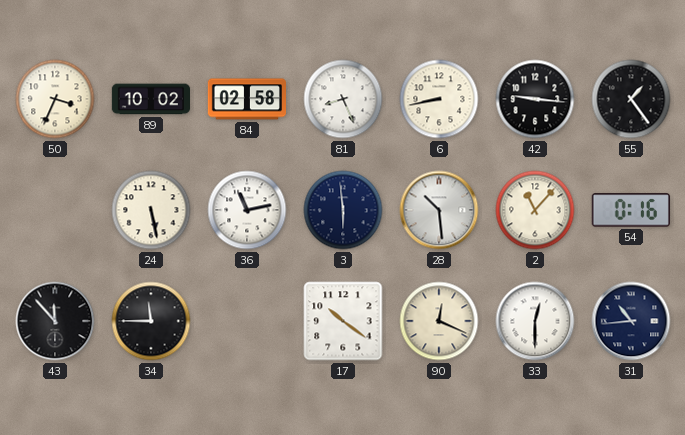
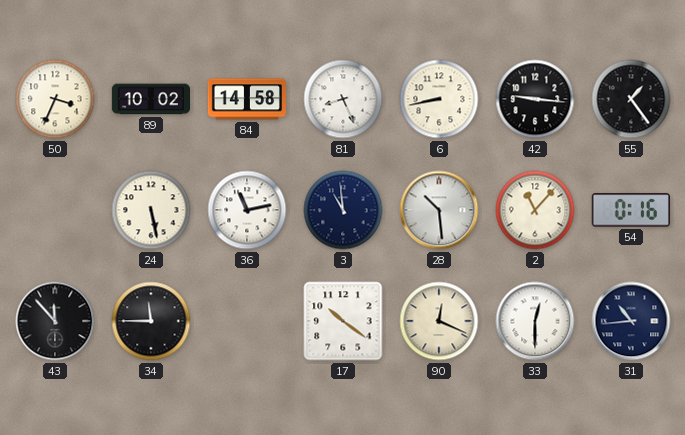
84: 02:58 -> 14:58 (246, 99)
3: 5:59 -> 10:59 (343, 210)
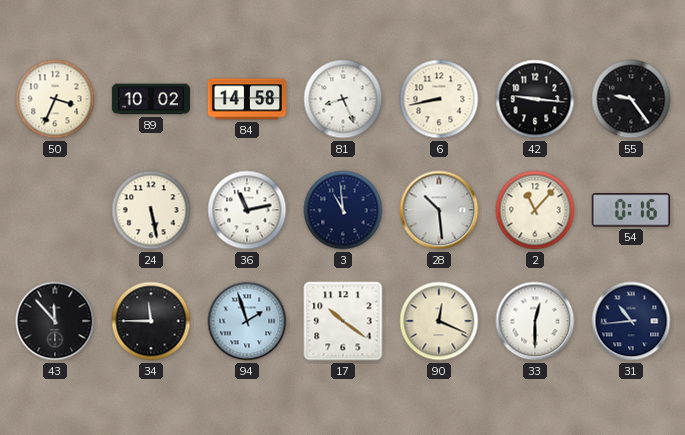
55: 1:24 -> 9:24 (631, 99)
94: none -> 1:57 (247, 321)
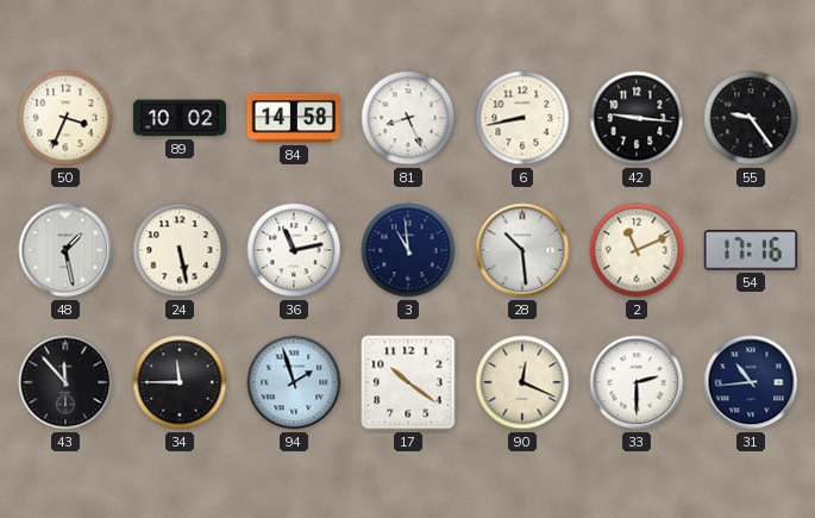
48: none -> 1:28 (65, 250)
2: 11:07 -> 11:11 (637, 250)
54: 0:16 -> 17:16 (751, 250)
33: 12:30 -> 2:30 (637, 382)
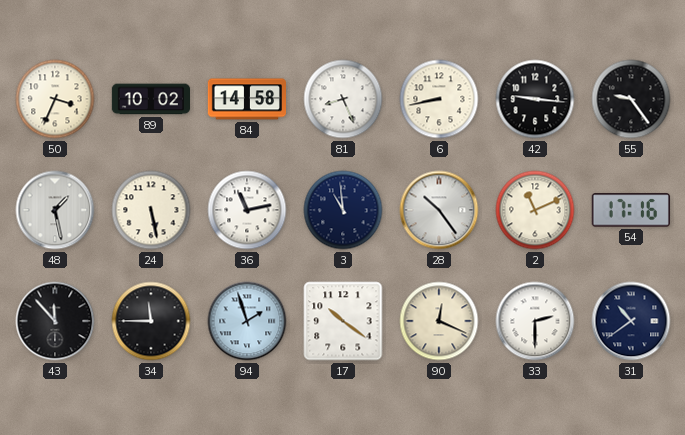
28: 10:29 -> 10:24 (439, 210)
31: 10:44 -> 10:39 (631, 321)
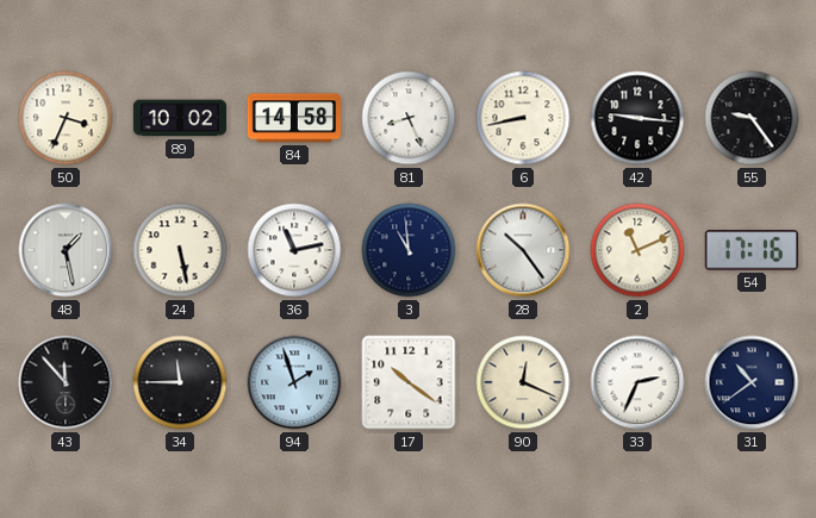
33: 2:30 -> 2:34 (637, 382)
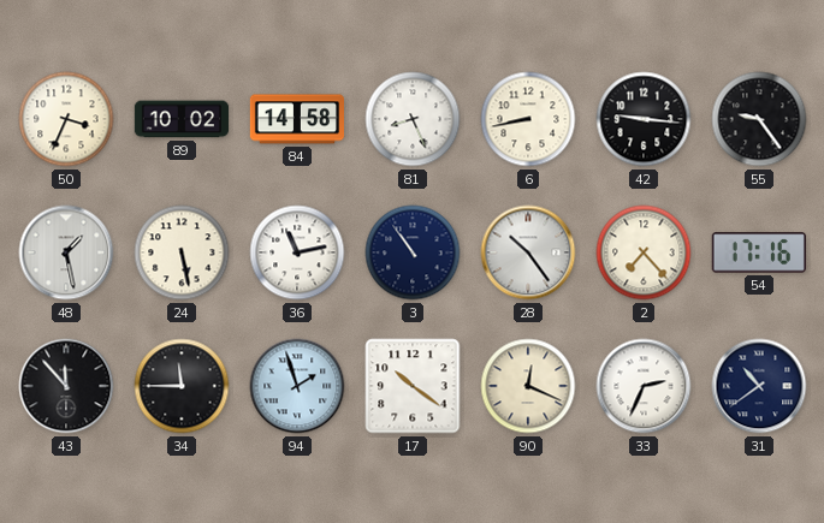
3: 10:59 -> 10:54 (413, 252)
2: 11:11 -> 7:23 (644, 252)
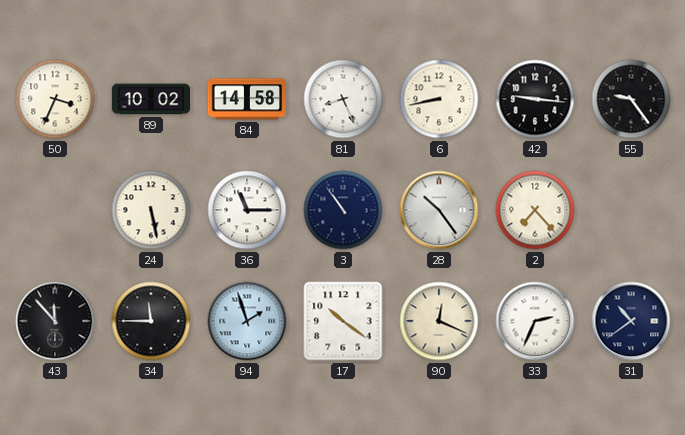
48: 1:28 -> none (66, 252)
36: 11:13 -> 11:15 (247, 210)
54: 17:16 -> none (759, 252)
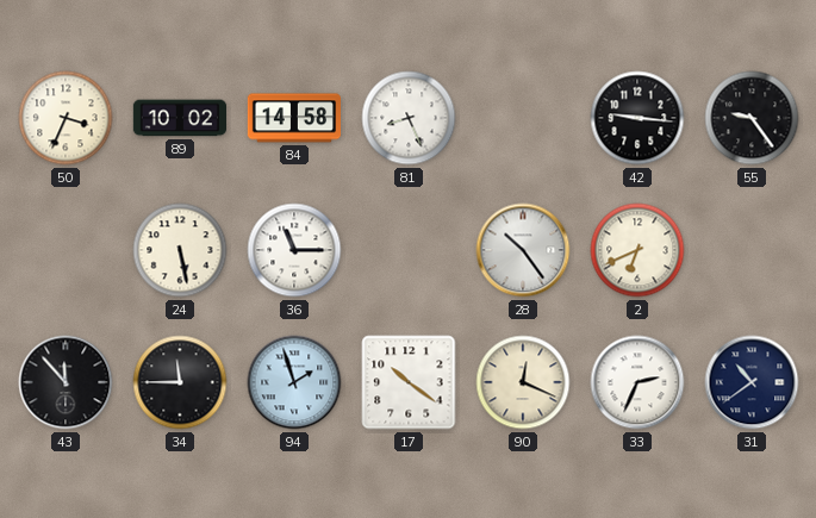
6: 8:43 -> none (439, 99)
3: 10:54 -> none (343, 210)
2: 7:23 -> 6:41 (637, 250)
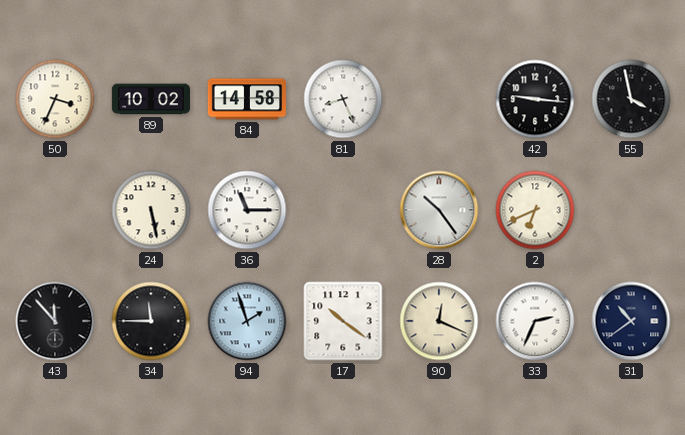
55: 9:24 -> 3:58 (631, 99)
